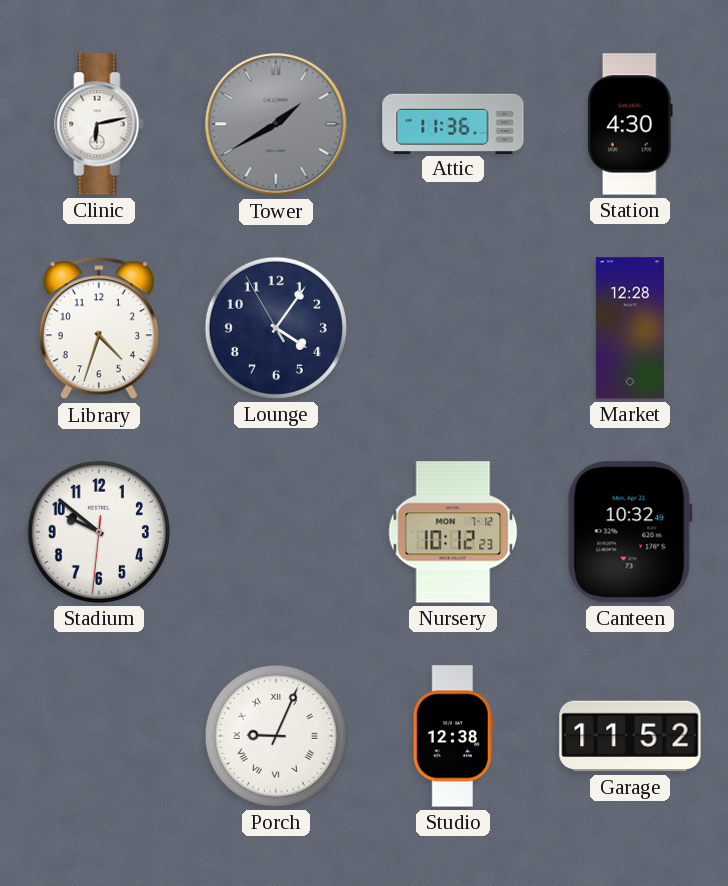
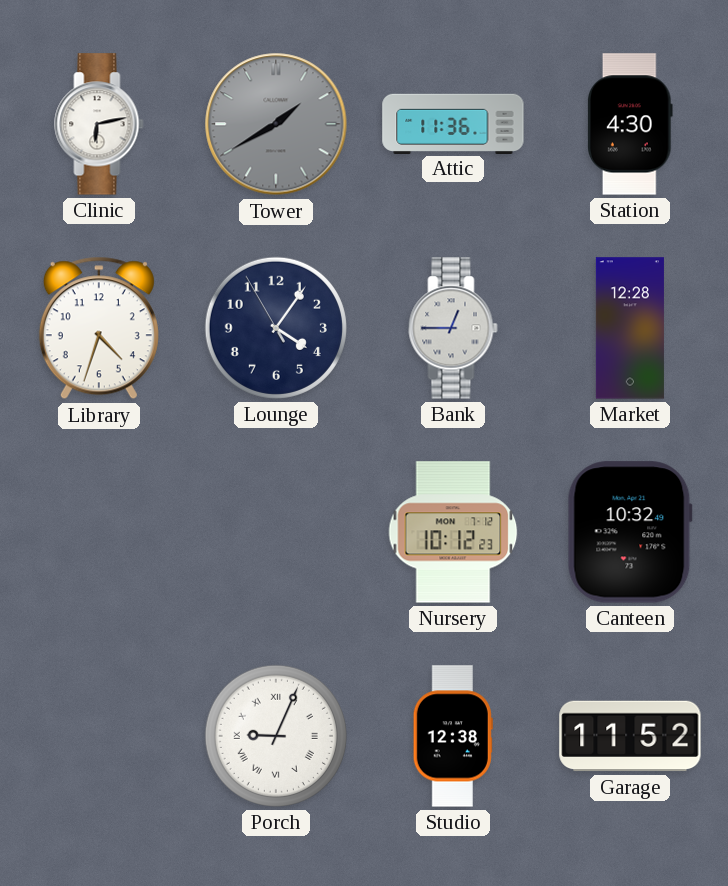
Bank: none -> 12:45 (453, 328)
Stadium: 9:51 -> none (99, 532)
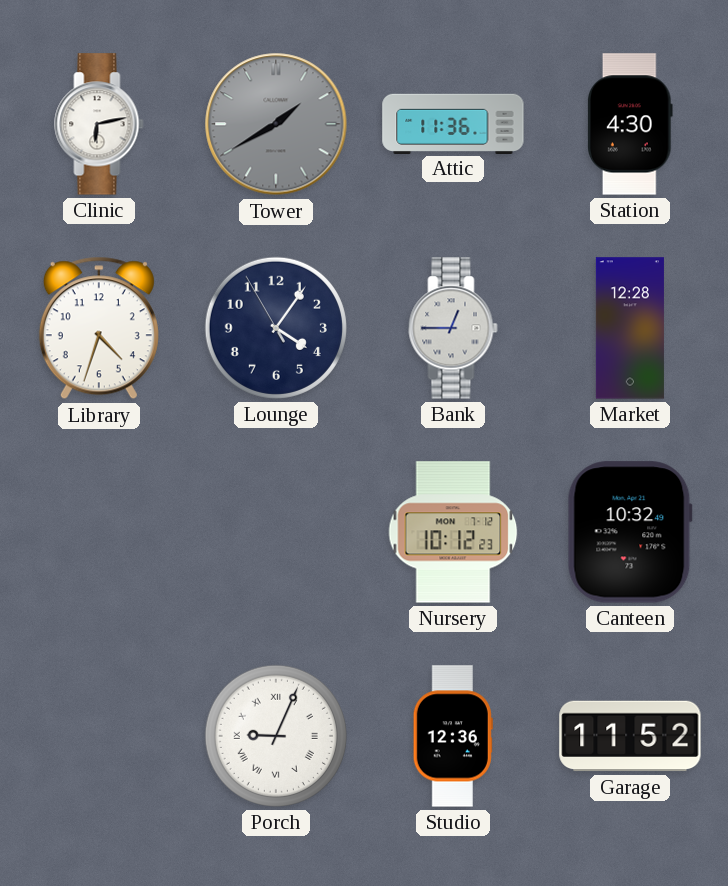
Studio: 12:38 -> 12:36 (453, 736)
